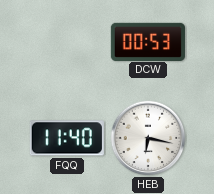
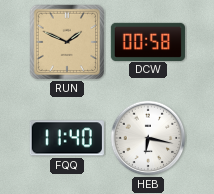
RUN: none -> 1:49 (67, 42)
DCW: 00:53 -> 00:58 (148, 41)
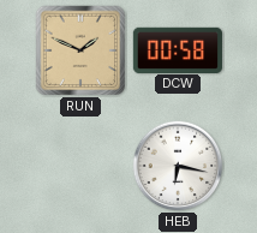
FQQ: 11:40 -> none (67, 138)
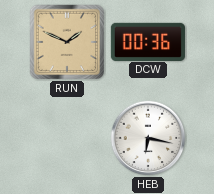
DCW: 00:58 -> 00:36 (148, 41)
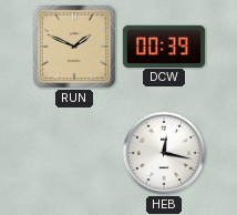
DCW: 00:36 -> 00:39 (164, 45)
HEB: 6:17 -> 12:17 (164, 153)
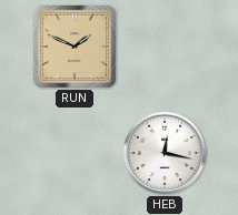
DCW: 00:39 -> none (164, 45)
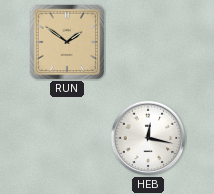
RUN: 1:49 -> 1:51 (67, 42)
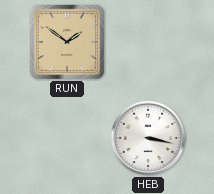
HEB: 12:17 -> 3:17 (148, 138)
